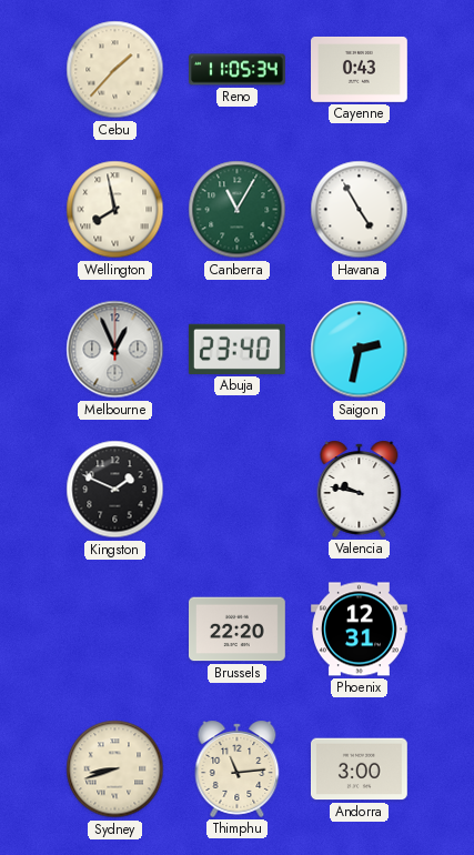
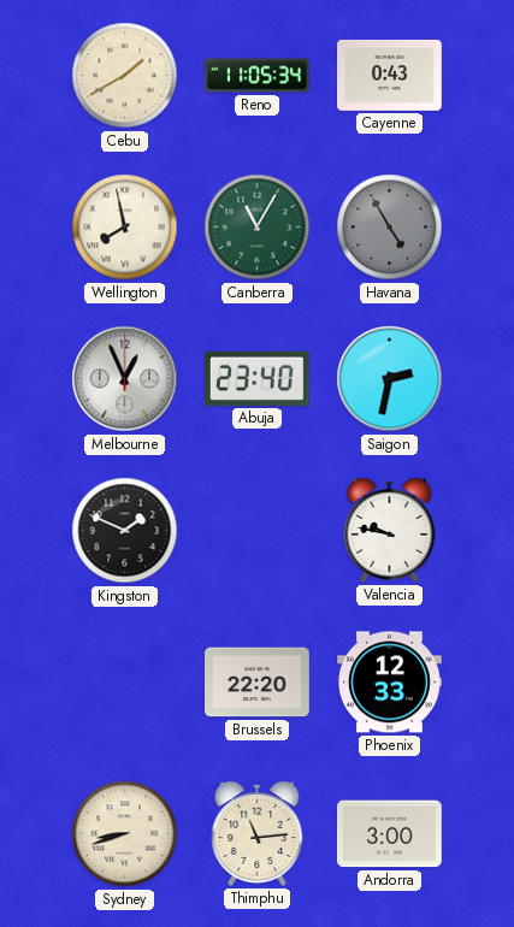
Cebu: 1:37 -> 1:40 (125, 76)
Havana dial: white -> grey (390, 228)
Phoenix: 12:31 -> 12:33 (390, 683)
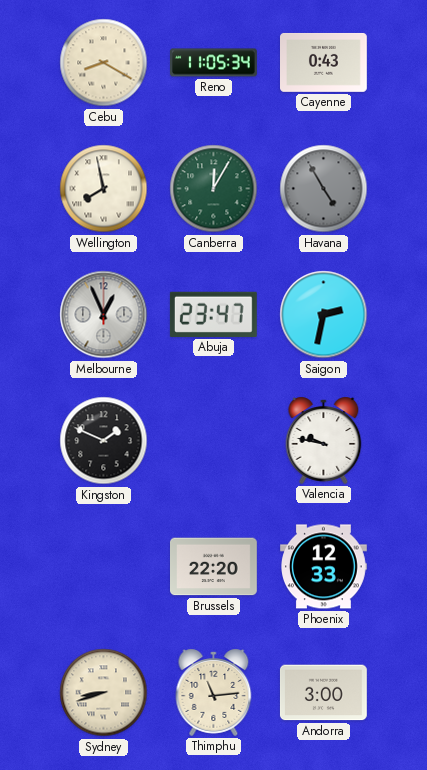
Cebu: 1:40 -> 8:20 (104, 63)
Canberra: 11:05 -> 12:05 (214, 189)
Abuja: 23:40 -> 23:47 (213, 314)
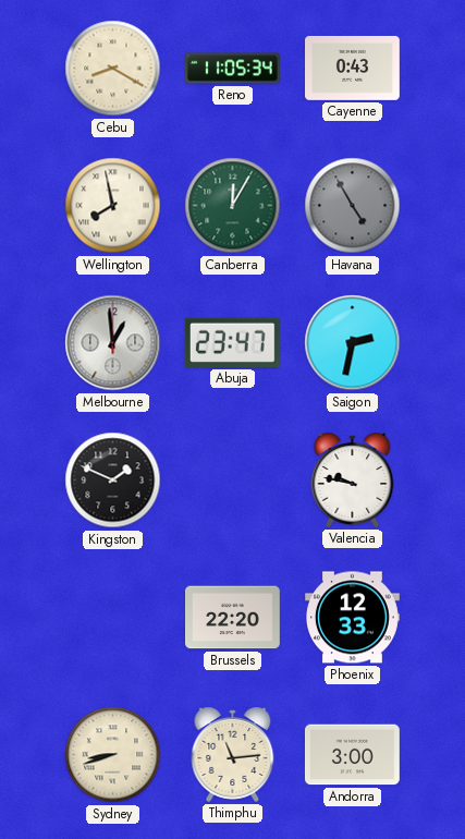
Melbourne: 12:56 -> 12:59 (113, 343)
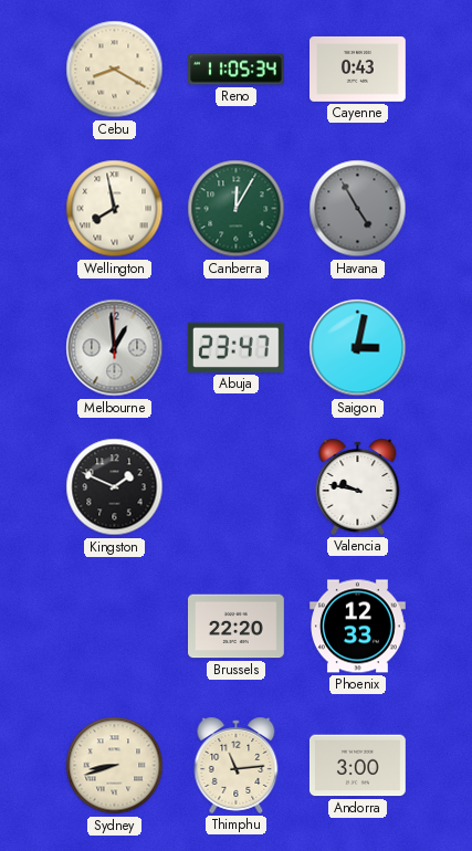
Saigon: 2:32 -> 3:02 (358, 348)
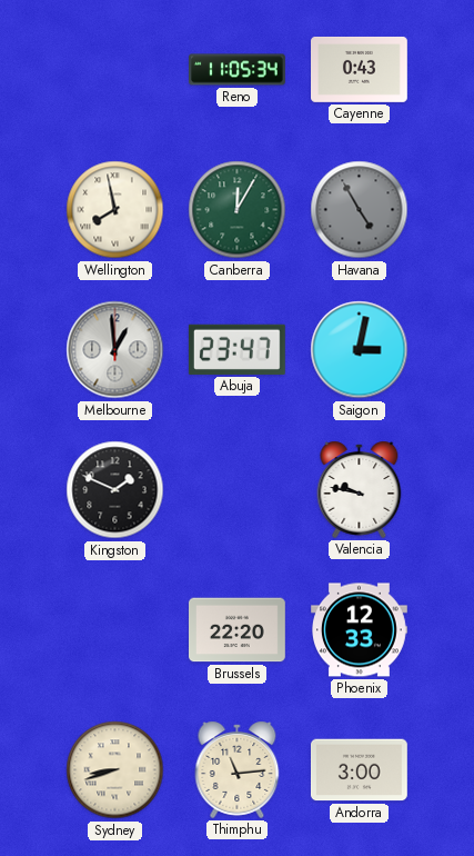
Cebu: 8:20 -> none (115, 70)
